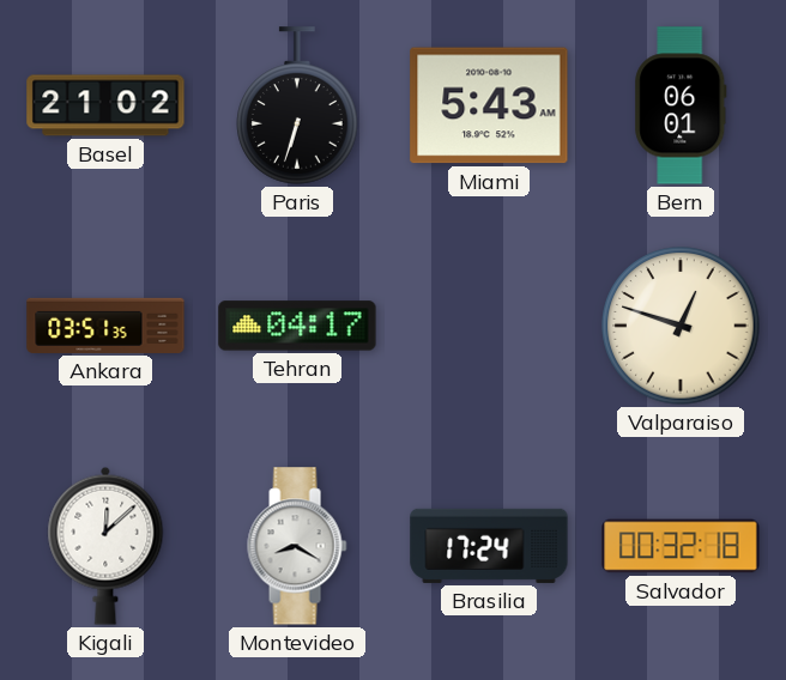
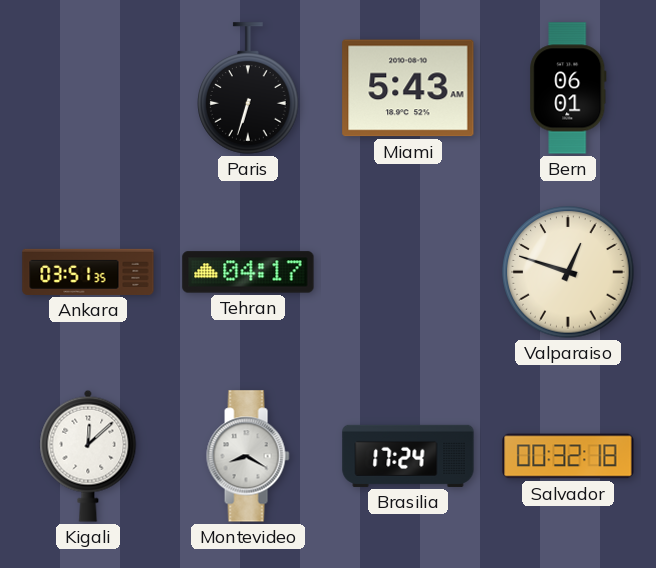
Basel: 21:02 -> none (105, 105)
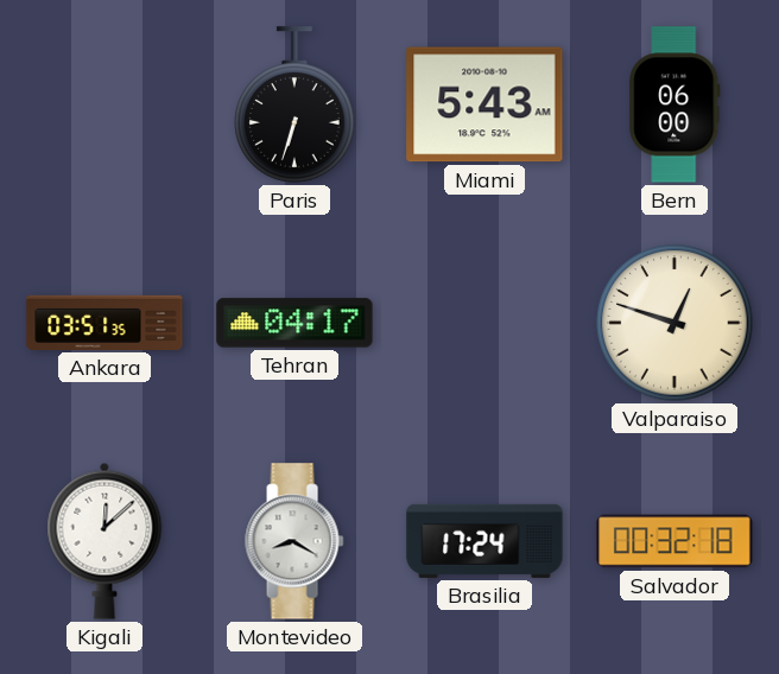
Bern: 06:01 -> 06:00 (674, 104)
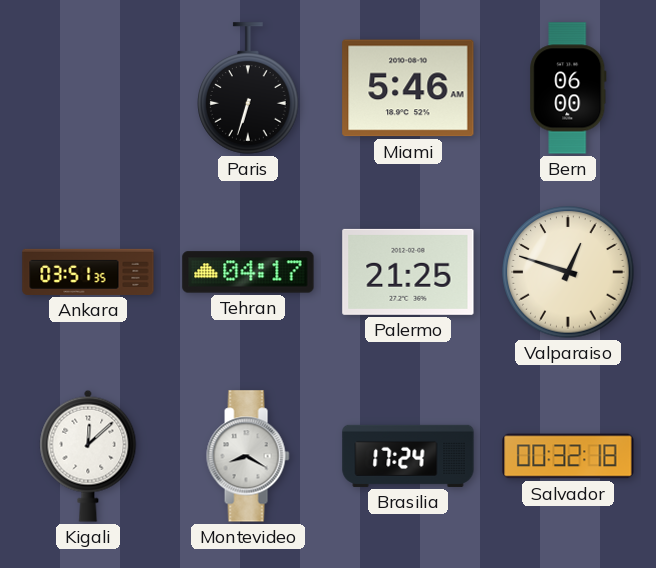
Miami: 5:43 -> 5:46 (408, 88)
Palermo: none -> 21:25 (408, 272)
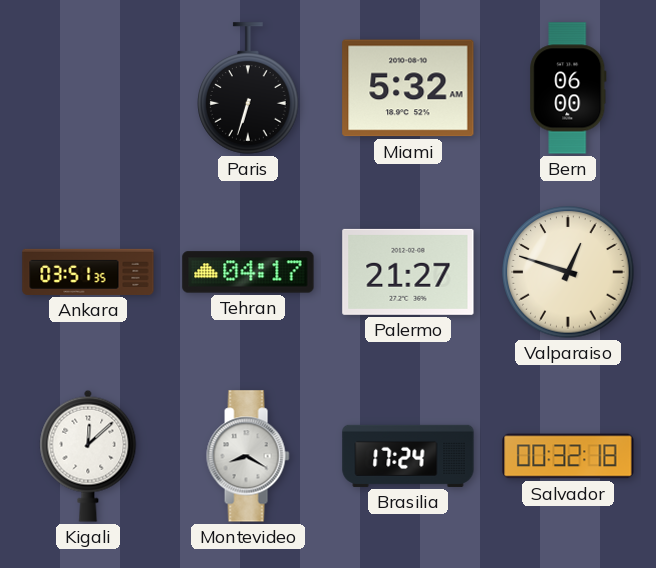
Miami: 5:46 -> 5:32 (408, 88)
Palermo: 21:25 -> 21:27 (408, 272)
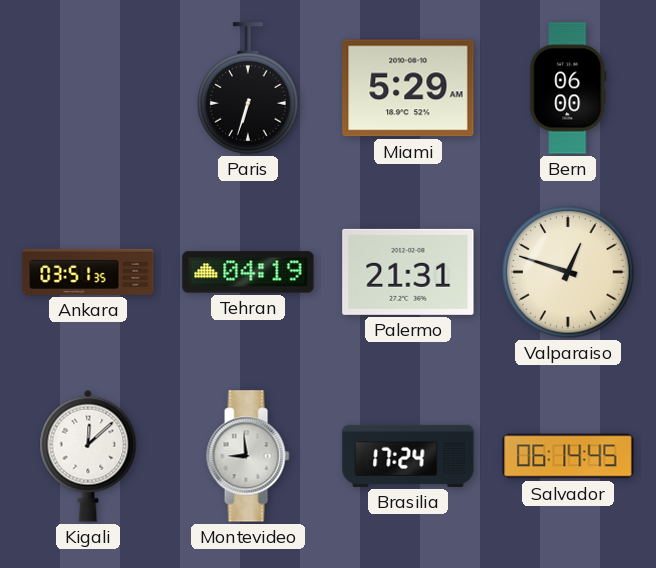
Miami: 5:32 -> 5:29 (408, 88)
Tehran: 04:17 -> 04:19 (248, 272)
Palermo: 21:27 -> 21:31 (408, 272)
Montevideo: 8:20 -> 8:59 (248, 456)
Salvador: 00:32 -> 06:14 (568, 456)
